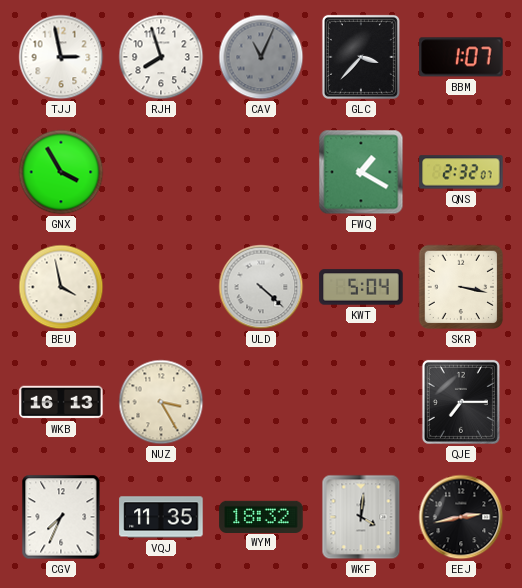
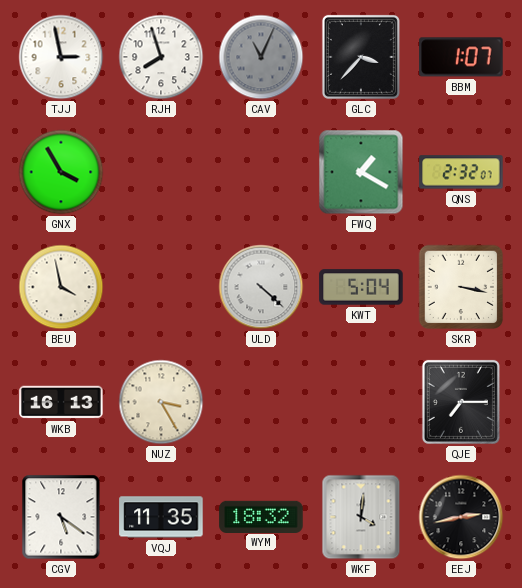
CGV: 7:34 -> 5:21 (61, 517)
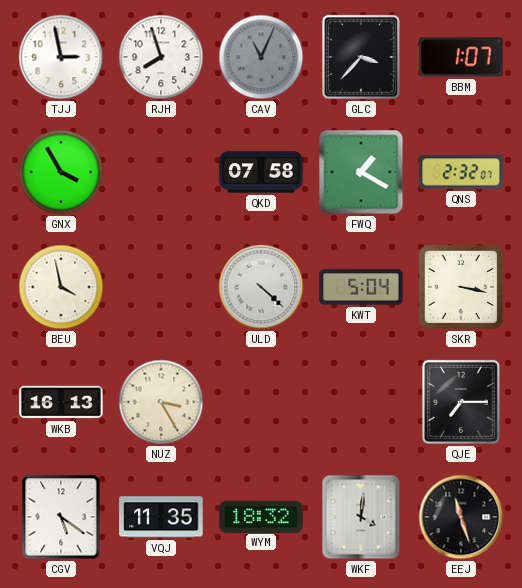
QKD: none -> 07:58 (261, 172)
EEJ: 2:43 -> 11:27 (461, 517)
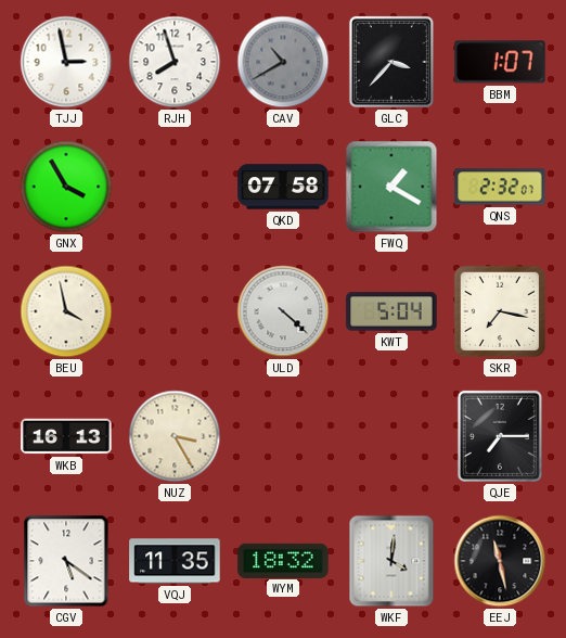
CAV: 11:04 -> 10:40 (283, 62)
SKR: 3:17 -> 7:17 (500, 311)
EEJ: 11:27 -> 11:28 (500, 561)
